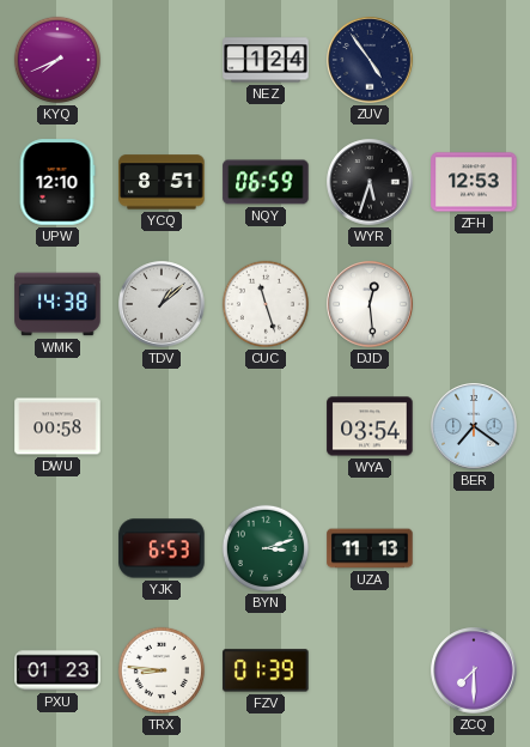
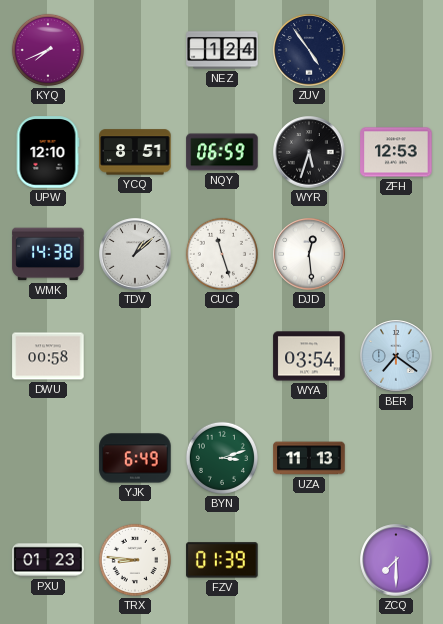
YJK: 6:53 -> 6:49 (135, 458)
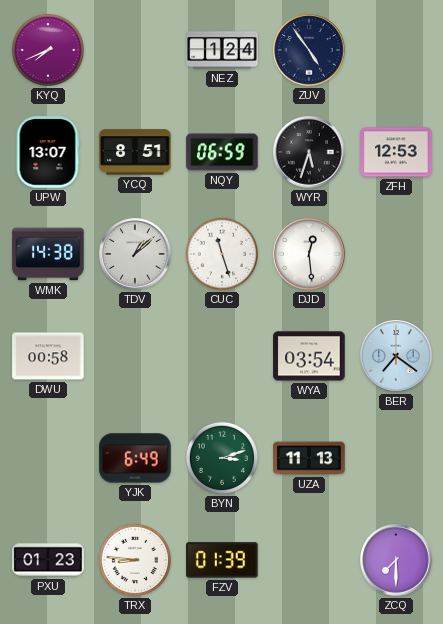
UPW: 12:10 -> 13:07 (48, 152)
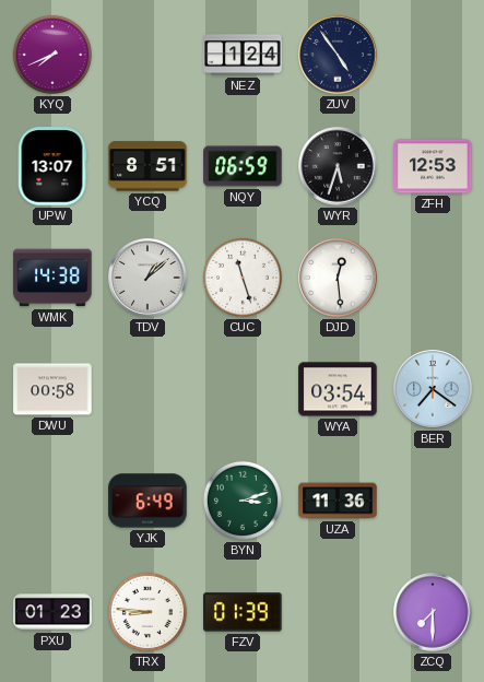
UZA: 11:13 -> 11:36 (338, 501)
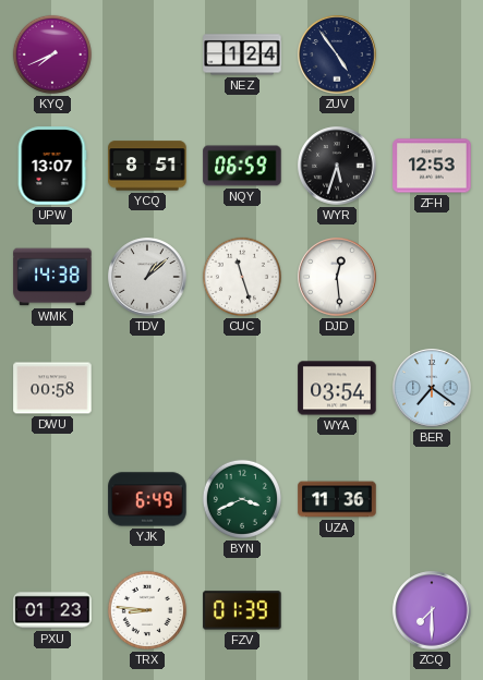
BYN: 3:12 -> 3:41 (242, 499)
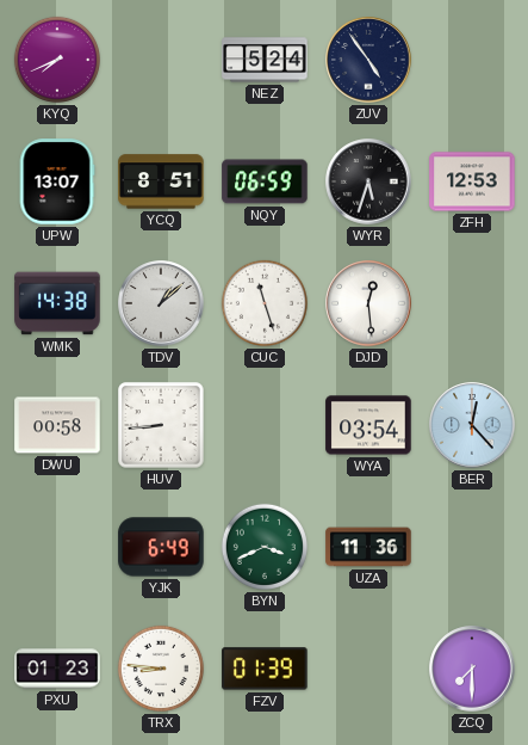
NEZ: 1:24 -> 5:24 (265, 60)
HUV: none -> 8:44 (161, 425)
BER: 7:21 -> 12:23 (472, 425)
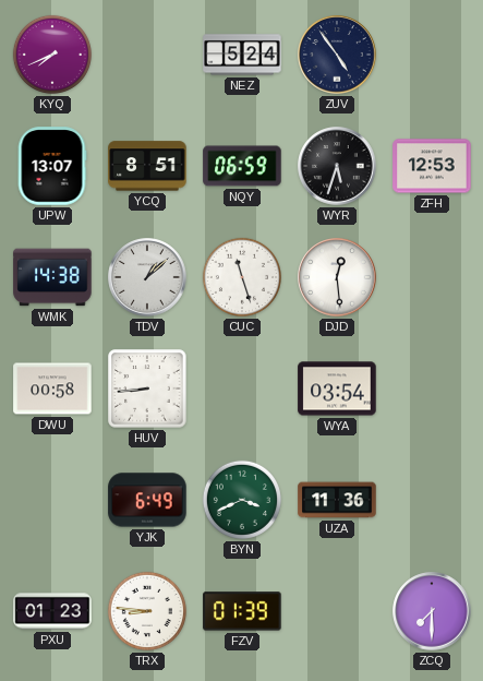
BER: 12:23 -> none (472, 425)
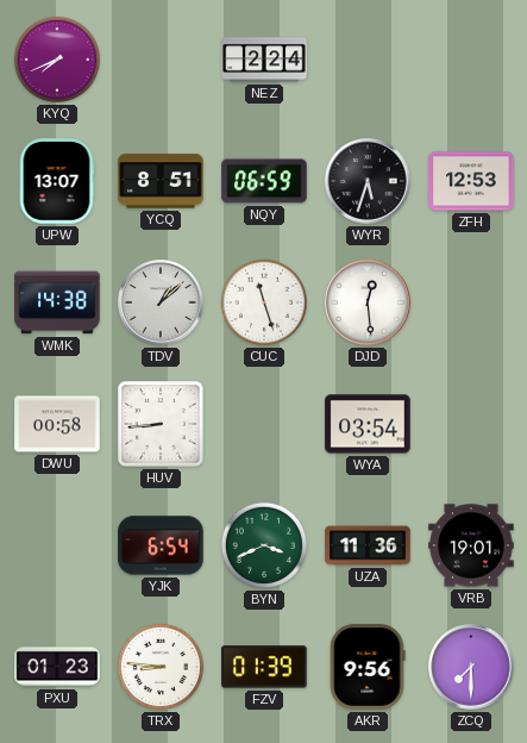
NEZ: 5:24 -> 2:24 (264, 60)
ZUV: 4:54 -> none (337, 55)
YJK: 6:49 -> 6:54 (161, 545)
VRB: none -> 19:01 (471, 545)
AKR: none -> 9:56 (368, 667)
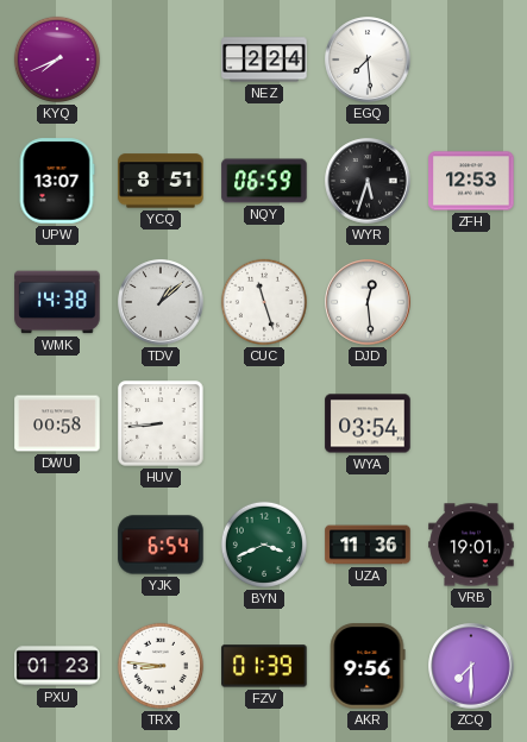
EGQ: none -> 7:29 (368, 59)
